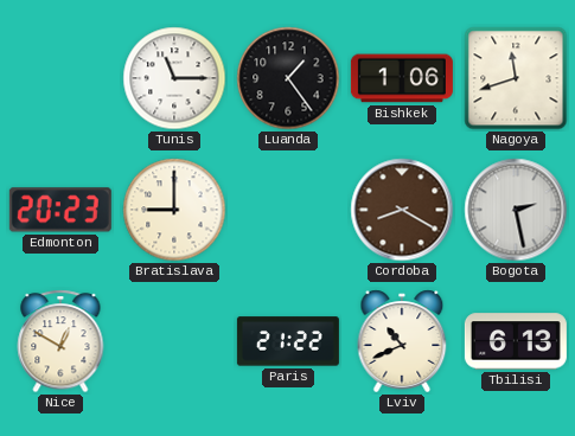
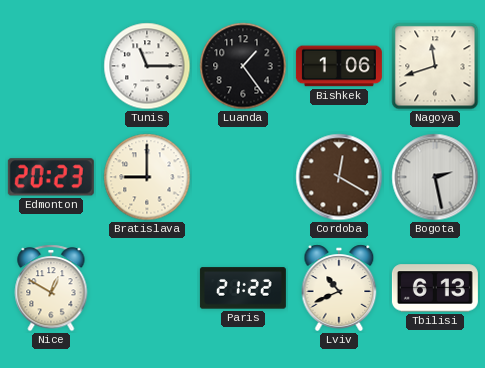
Cordoba: 8:20 -> 12:20 (339, 177)
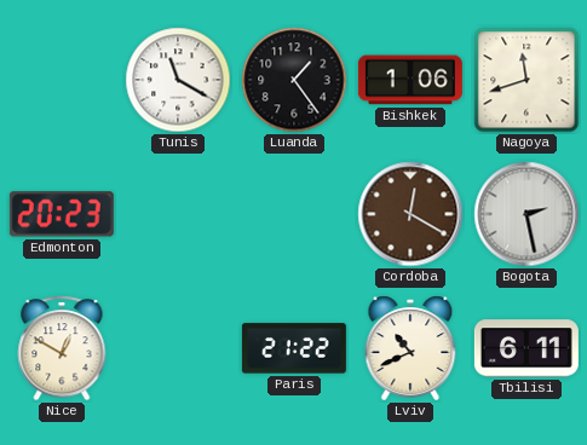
Tunis: 11:15 -> 11:20 (178, 80)
Bratislava: 9:00 -> none (147, 177)
Tbilisi: 6:13 -> 6:11 (526, 348)
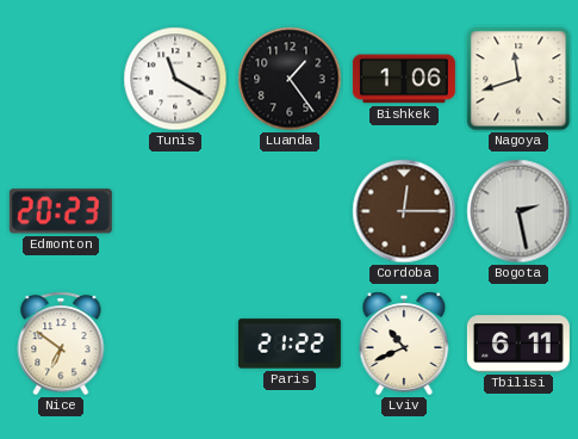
Cordoba: 12:20 -> 12:15 (404, 211)
Nice: 12:50 -> 6:51 (61, 344)
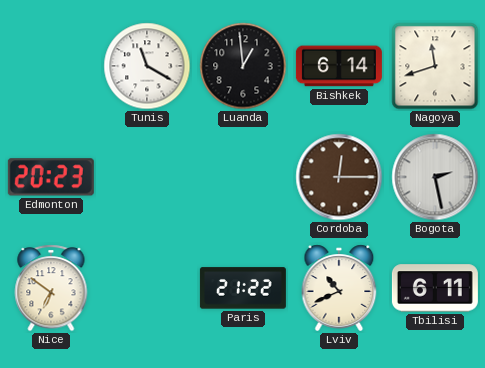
Luanda: 1:24 -> 12:59 (243, 66)
Bishkek: 1:06 -> 6:14 (339, 66)
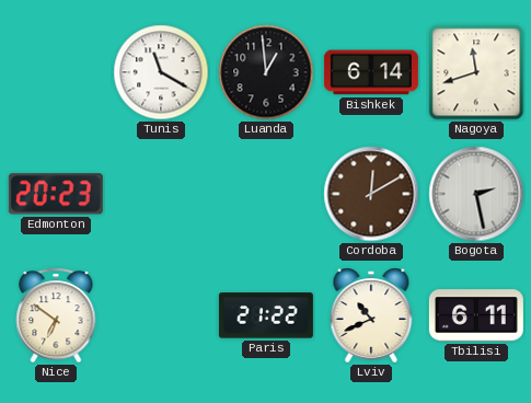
Cordoba: 12:15 -> 12:10 (371, 194)
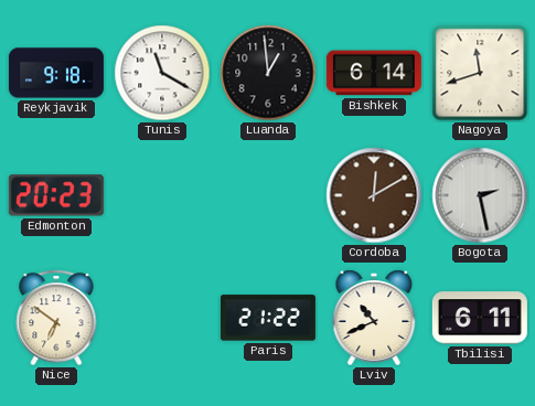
Reykjavik: none -> 9:18 (56, 73)
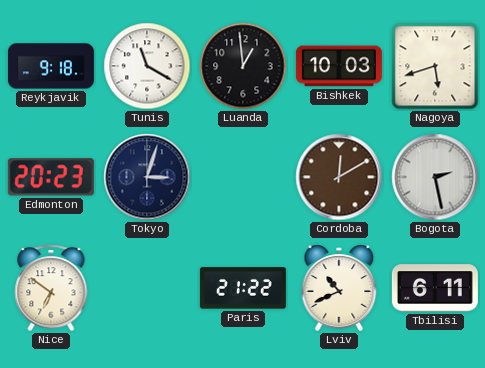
Bishkek: 6:14 -> 10:03 (339, 66)
Nagoya: 11:42 -> 5:42 (435, 66)
Tokyo: none -> 3:03 (147, 177)
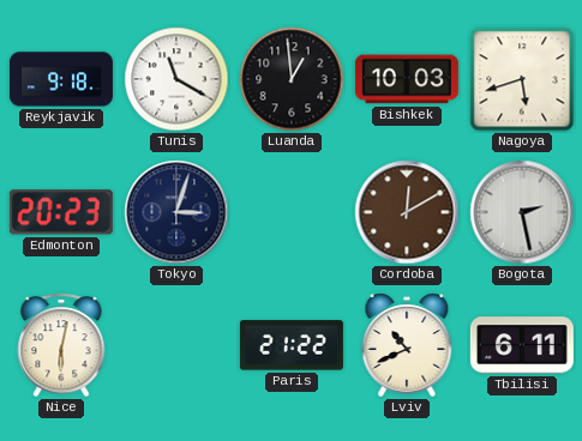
Nice: 6:51 -> 6:02 (61, 345)
